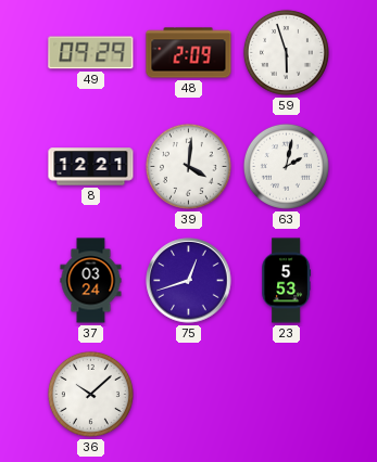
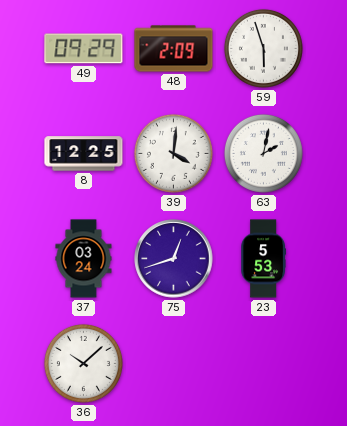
8: 12:21 -> 12:25 (84, 154)
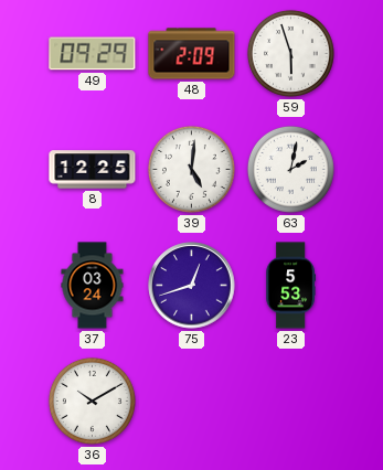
39: 4:01 -> 5:01 (191, 169)
36: 10:08 -> 10:10 (92, 400)
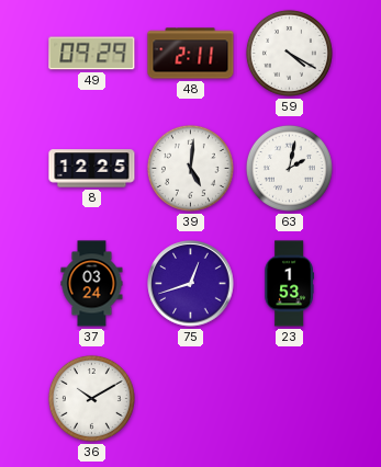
48: 2:09 -> 2:11 (191, 54)
59: 5:57 -> 4:20 (289, 53)
23: 5:53 -> 1:53 (289, 284)
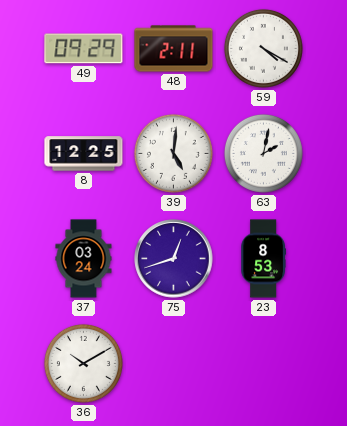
23: 1:53 -> 8:53 (263, 259)
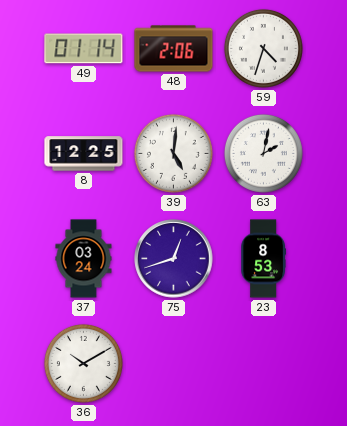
49: 09:29 -> 01:14 (84, 49)
48: 2:11 -> 2:06 (174, 49)
59: 4:20 -> 4:33 (263, 48)
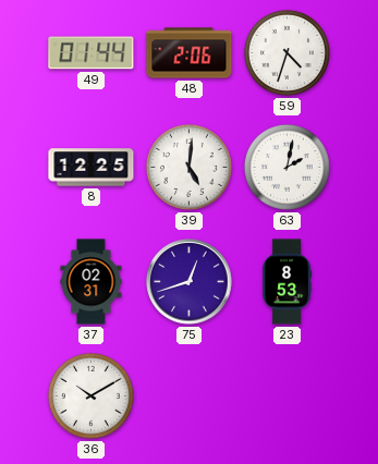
49: 01:14 -> 01:44 (92, 53)
37: 03:24 -> 02:31 (92, 282)
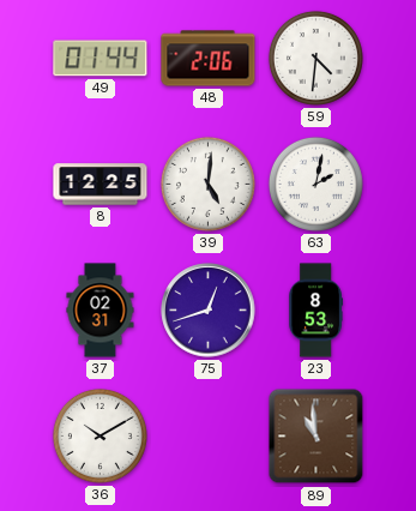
59: 4:33 -> 4:31 (315, 58)
89: none -> 10:59 (316, 437)
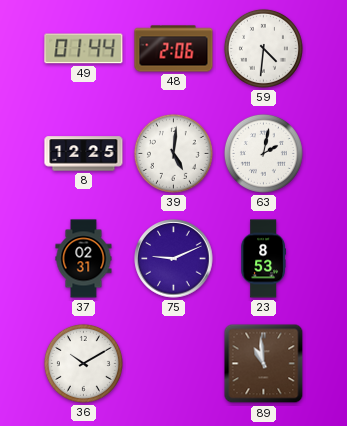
75: 12:42 -> 9:11 (174, 259)
